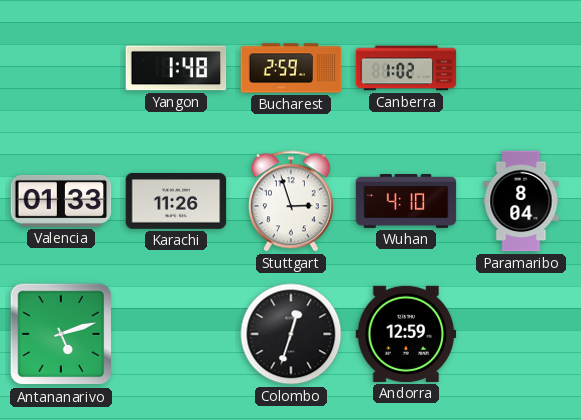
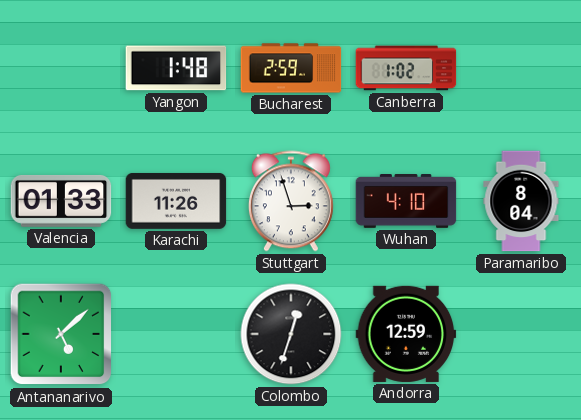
Antananarivo: 5:12 -> 5:08 (61, 334)
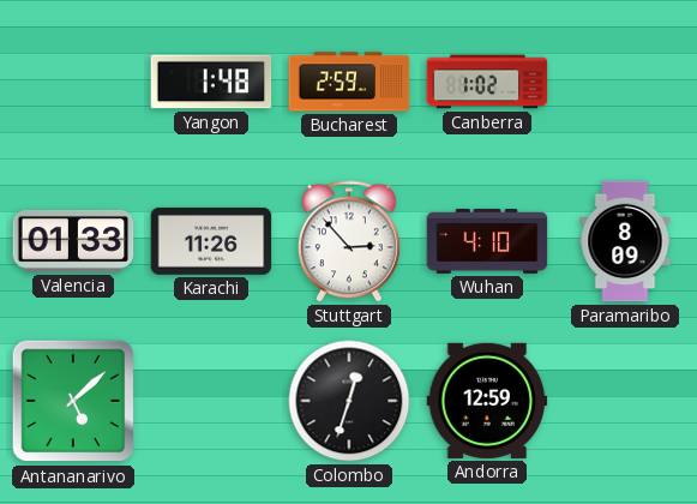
Stuttgart: 2:57 -> 2:53 (349, 241)
Paramaribo: 8:04 -> 8:09 (625, 241)
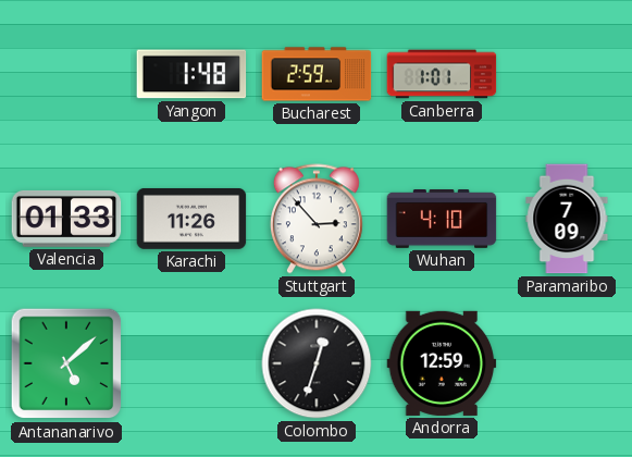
Canberra: 1:02 -> 1:01 (442, 74)
Paramaribo: 8:09 -> 7:09 (567, 219)
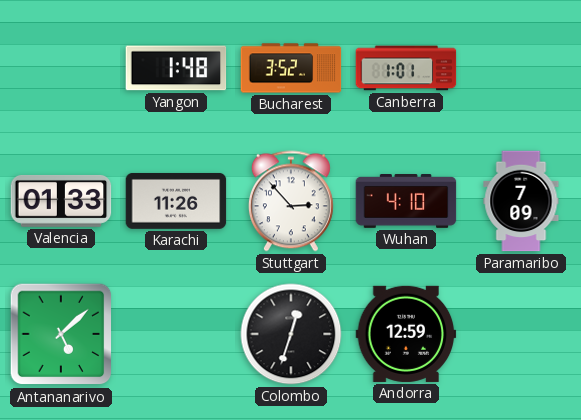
Bucharest: 2:59 -> 3:52 (291, 68)
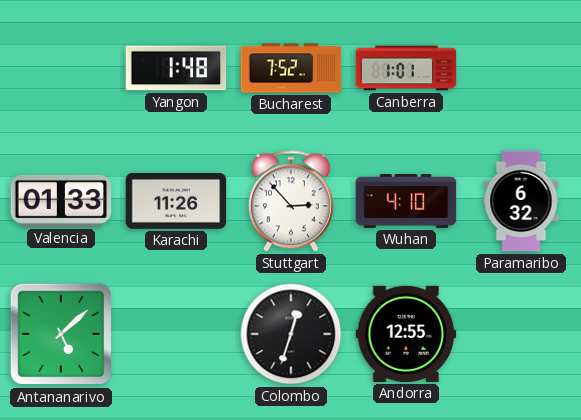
Bucharest: 3:52 -> 7:52 (291, 68)
Paramaribo: 7:09 -> 6:32 (521, 201)
Andorra: 12:59 -> 12:55 (406, 334)
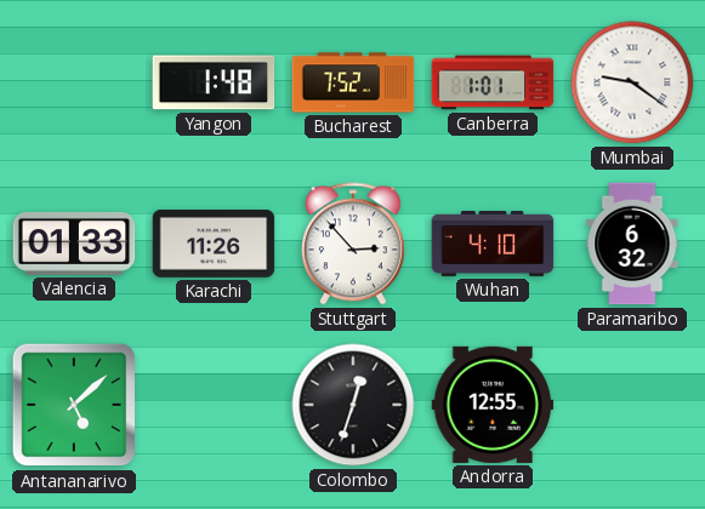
Mumbai: none -> 9:21 (632, 82)
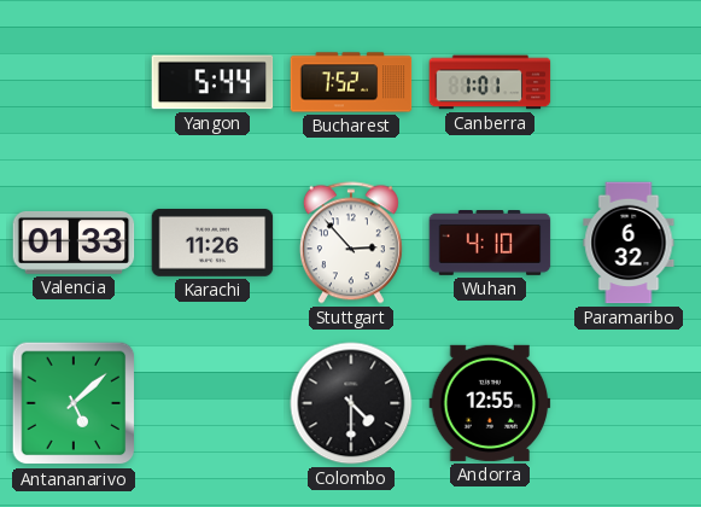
Yangon: 1:48 -> 5:44 (212, 82)
Mumbai: 9:21 -> none (632, 82)
Colombo: 12:33 -> 4:30 (351, 403)
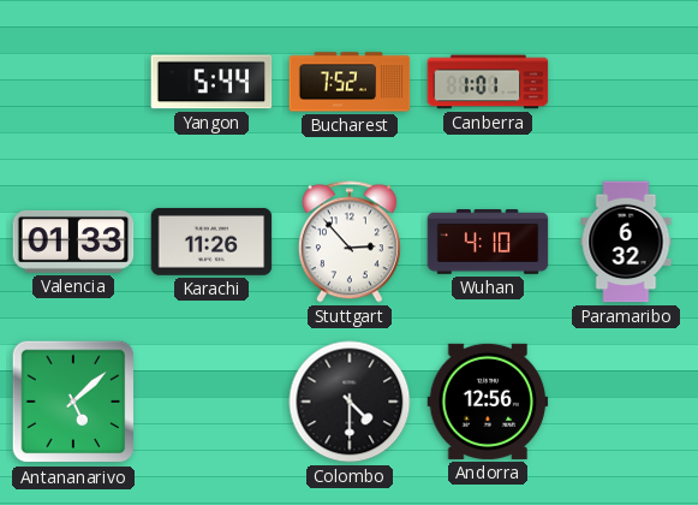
Andorra: 12:55 -> 12:56 (488, 402)
